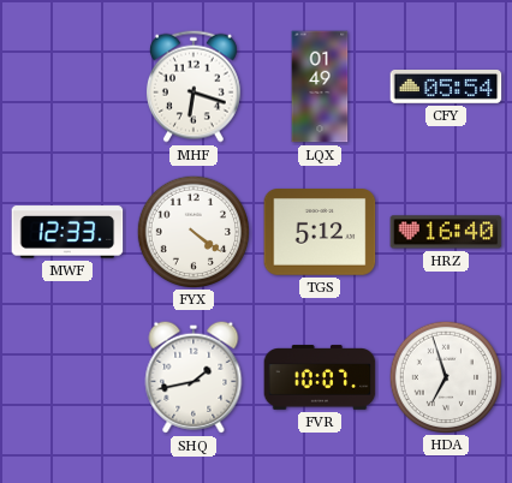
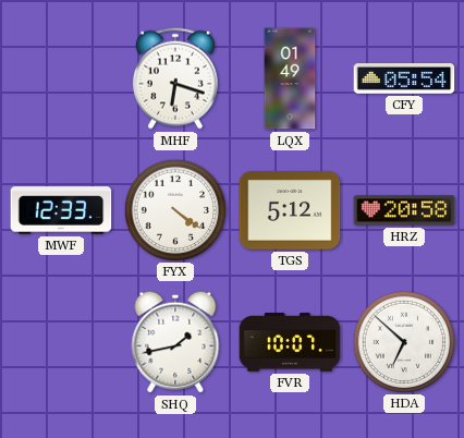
HRZ: 16:40 -> 20:58 (404, 210)
HDA: 6:57 -> 6:52 (403, 341)
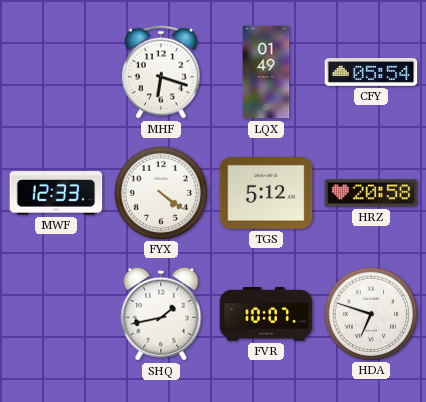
HDA: 6:52 -> 6:48 (370, 313)
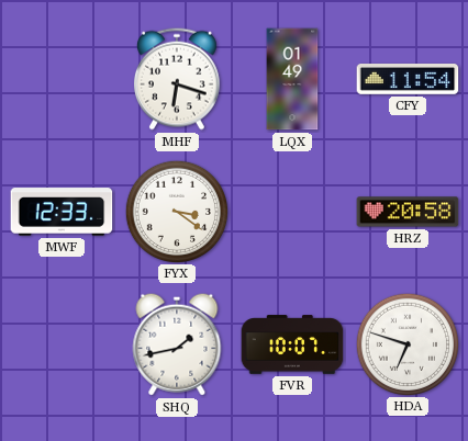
CFY: 05:54 -> 11:54 (408, 80)
FYX: 4:21 -> 3:21 (176, 211)
TGS: 5:12 -> none (266, 194)
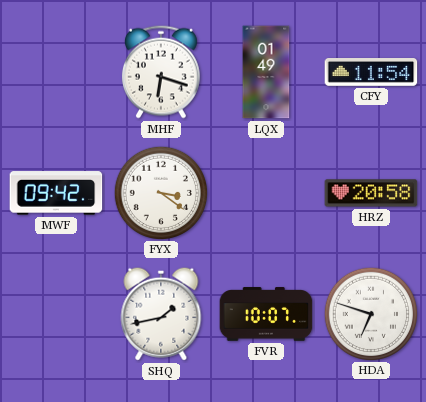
MWF: 12:33 -> 09:42 (56, 193)
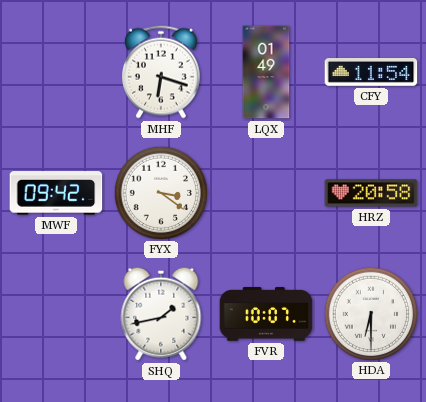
HDA: 6:48 -> 6:30 (370, 313)
